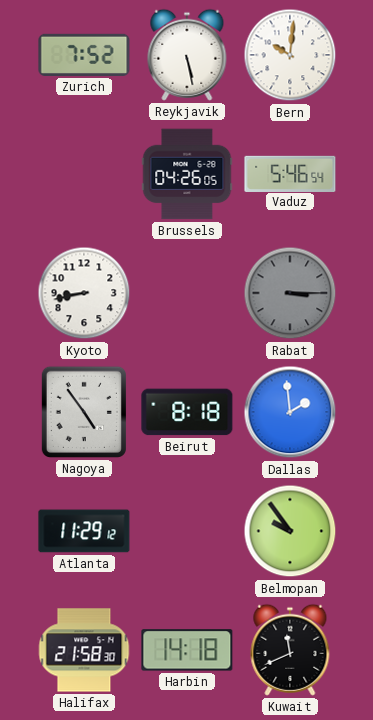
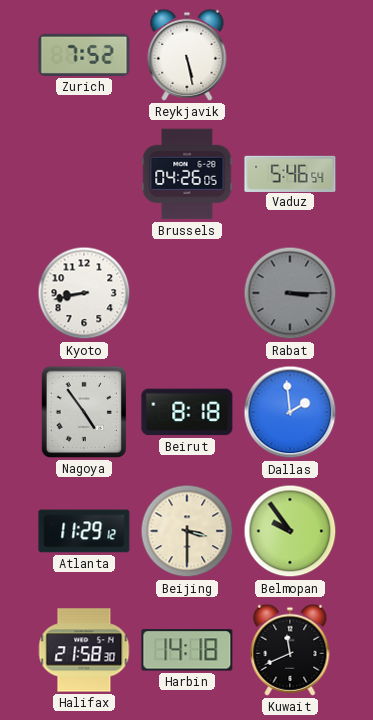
Bern: 10:01 -> none (290, 55)
Beijing: none -> 3:30 (187, 531)
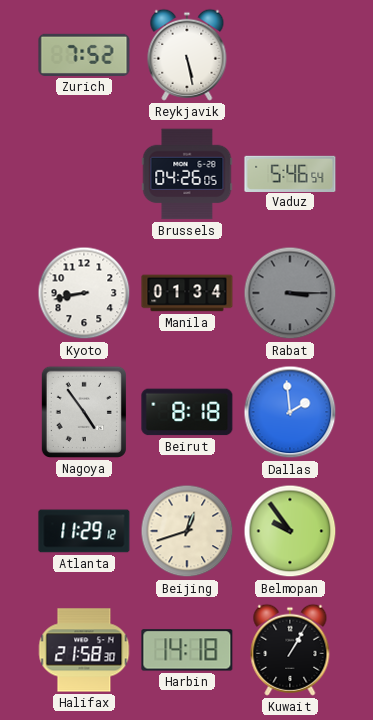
Manila: none -> 01:34 (187, 293)
Beijing: 3:30 -> 12:42 (187, 531)
Kuwait: 11:41 -> 1:05 (290, 650)
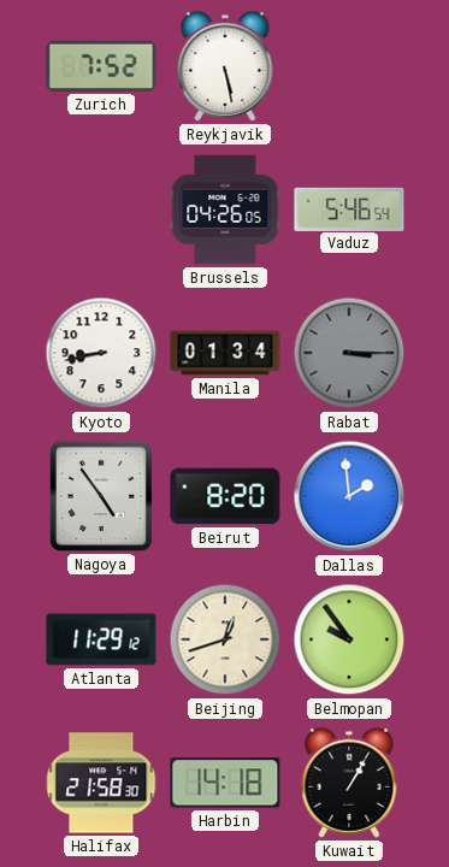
Beirut: 8:18 -> 8:20 (225, 496)
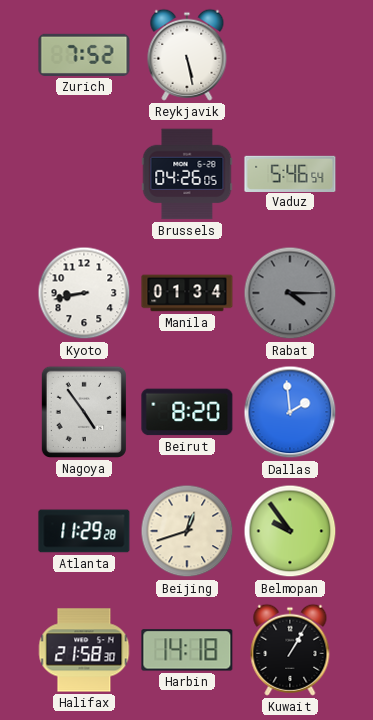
Rabat: 3:15 -> 4:15 (290, 293)
Atlanta: 11:29:12 -> 11:29:28 (84, 531)
